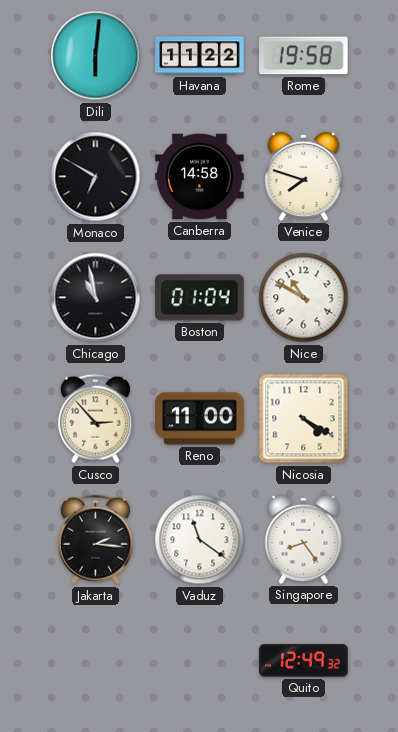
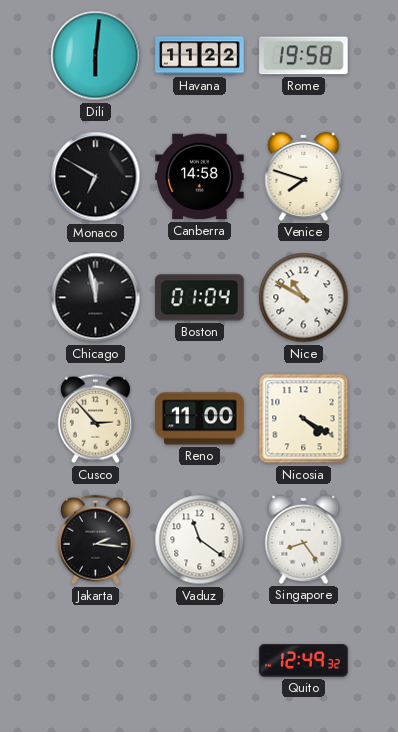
Chicago: 10:58 -> 11:58 (96, 298)
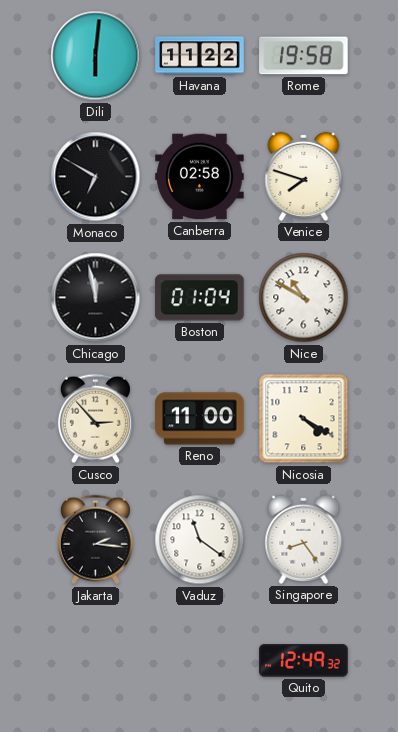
Canberra: 14:58 -> 02:58 (200, 177)
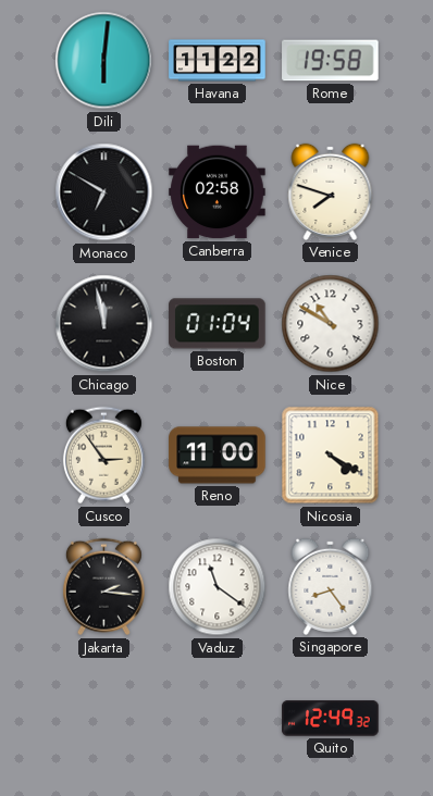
Cusco: 2:53 -> 2:54 (103, 456)
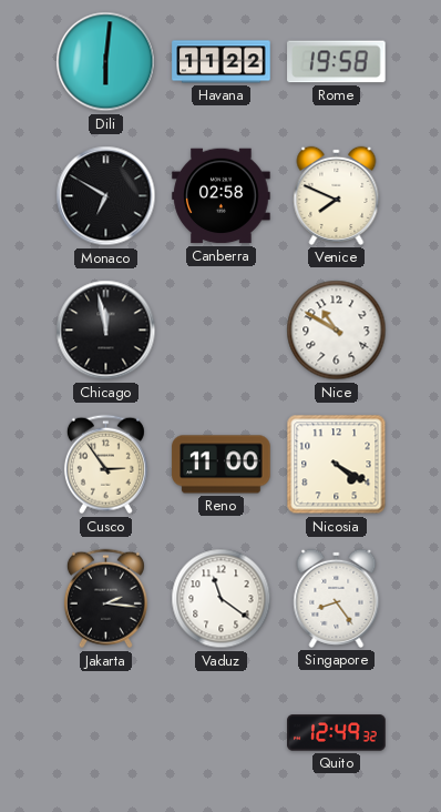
Venice: 7:48 -> 7:49 (337, 195)
Boston: 01:04 -> none (218, 324)
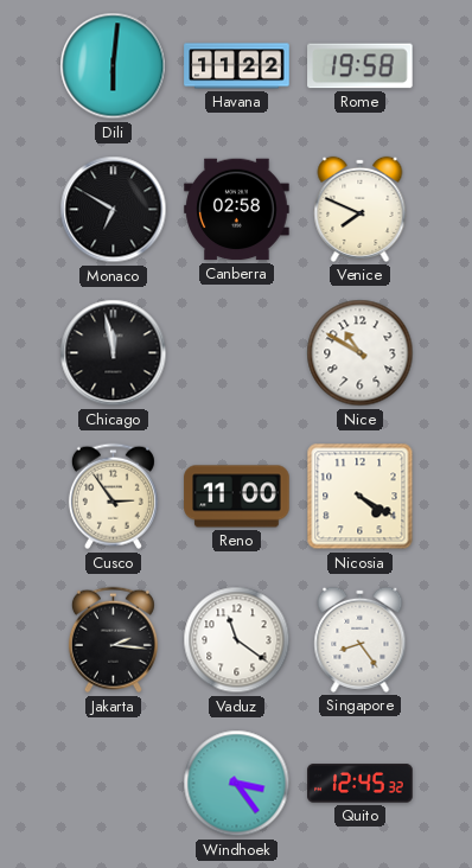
Windhoek: none -> 3:24 (237, 784)
Quito: 12:49 -> 12:45 (361, 784)
